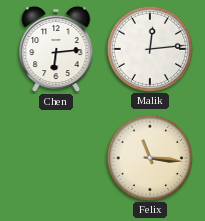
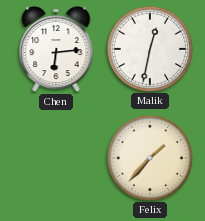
Malik: 12:14 -> 12:32 (149, 48)
Felix: 11:16 -> 1:37 (149, 157)
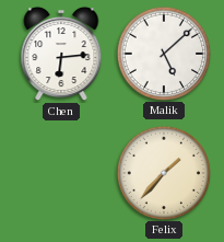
Malik: 12:32 -> 5:08 (163, 53)
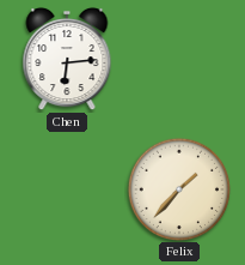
Malik: 5:08 -> none (163, 53)
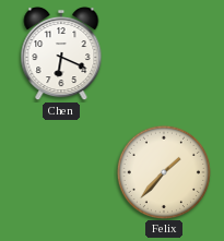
Chen: 6:14 -> 6:19 (61, 53)
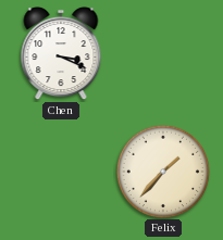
Chen: 6:19 -> 3:19 (61, 53)
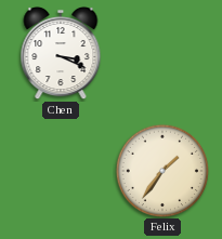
Felix: 1:37 -> 1:36 (161, 170)
